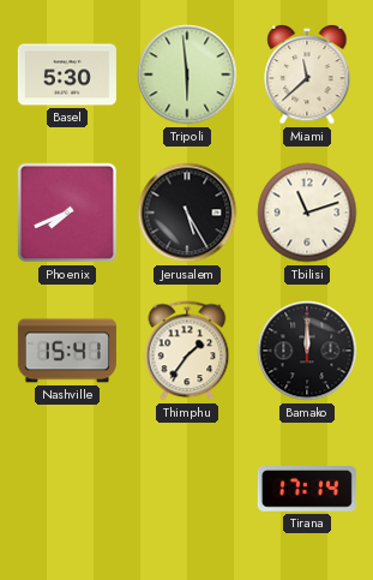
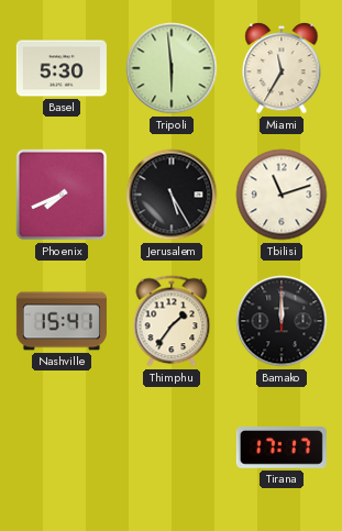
Miami: 11:38 -> 11:35 (282, 68)
Tirana: 17:14 -> 17:17 (282, 449)
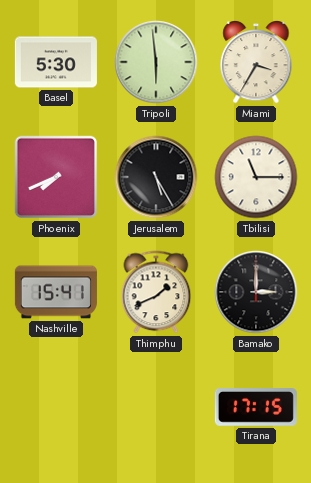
Miami: 11:35 -> 3:35 (256, 62)
Tbilisi: 11:12 -> 11:15 (256, 177)
Thimphu: 1:36 -> 1:41 (156, 292)
Bamako: 12:00 -> 3:00 (256, 292)
Tirana: 17:17 -> 17:15 (256, 408)
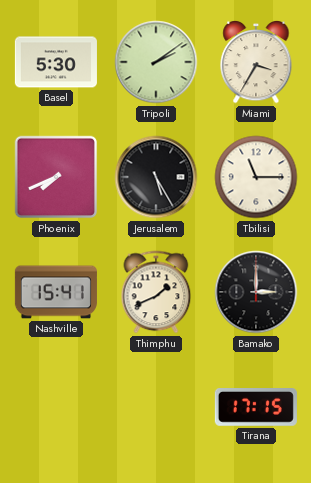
Tripoli: 5:59 -> 2:09 (156, 62)
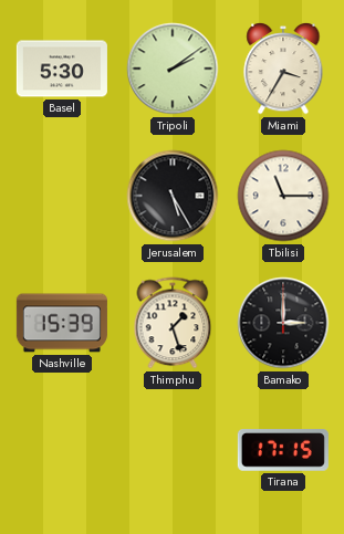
Phoenix: 7:41 -> none (56, 177)
Nashville: 15:41 -> 15:39 (62, 323)
Thimphu: 1:41 -> 1:27 (173, 323)
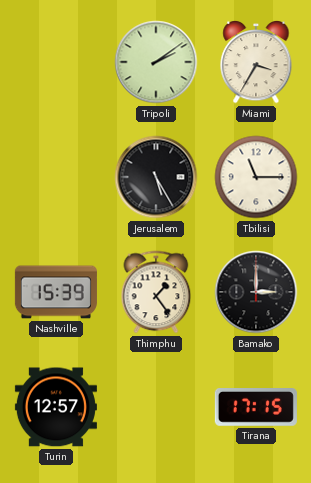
Basel: 5:30 -> none (62, 69)
Thimphu: 1:27 -> 1:24 (156, 292)
Turin: none -> 12:57 (56, 407)
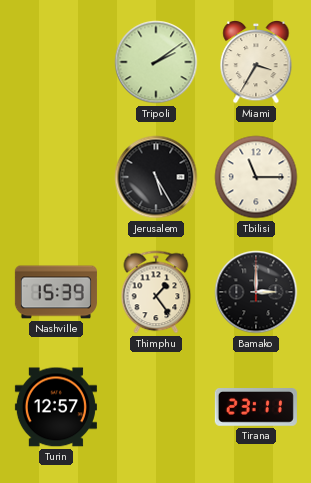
Tirana: 17:15 -> 23:11 (256, 408)
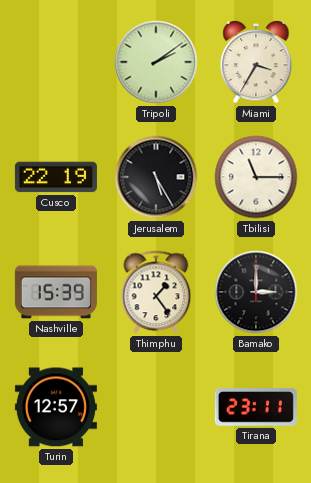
Cusco: none -> 22:19 (56, 177)
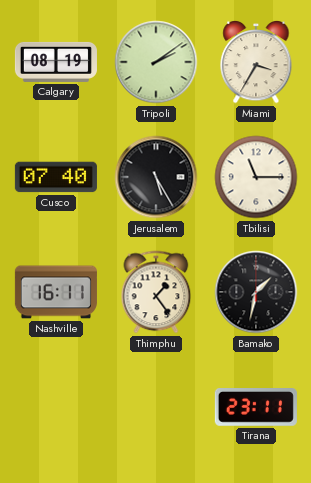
Calgary: none -> 08:19 (56, 62)
Cusco: 22:19 -> 07:40 (56, 177)
Nashville: 15:39 -> 16:11 (56, 292)
Bamako: 3:00 -> 1:32 (256, 292)
Turin: 12:57 -> none (56, 407)
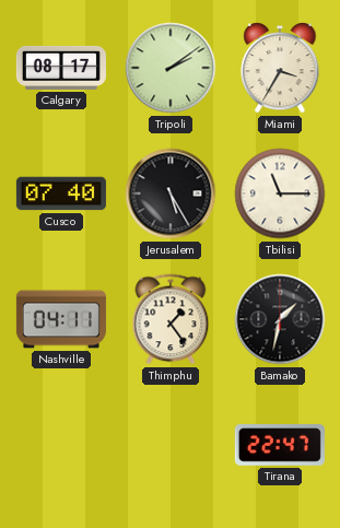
Calgary: 08:19 -> 08:17 (61, 68)
Nashville: 16:11 -> 04:11 (61, 319)
Tirana: 23:11 -> 22:47 (280, 446)
